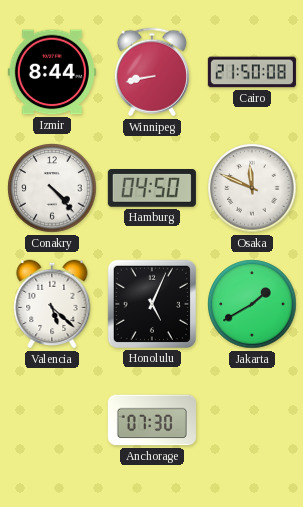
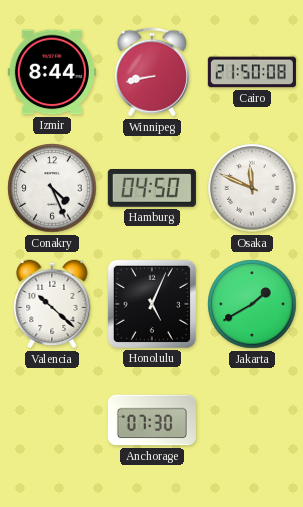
Conakry: 4:23 -> 4:26 (52, 188)
Valencia: 5:22 -> 10:22 (52, 304)
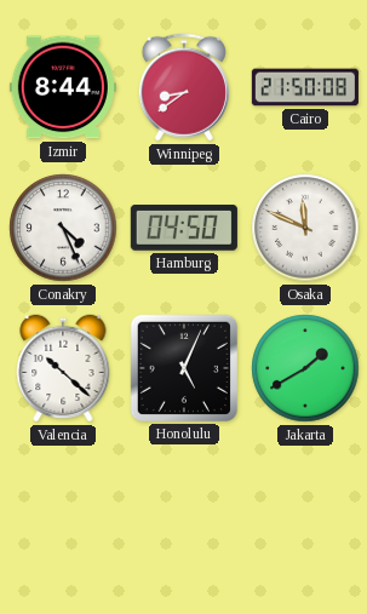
Winnipeg: 8:43 -> 8:39 (184, 87)
Anchorage: 07:30 -> none (152, 420)
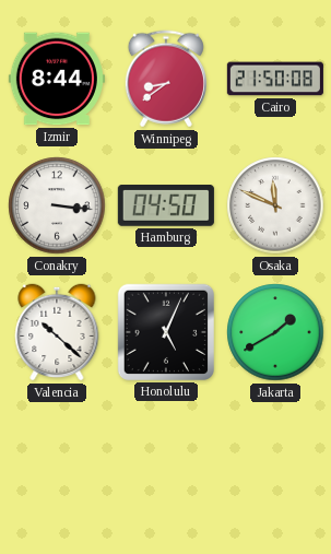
Conakry: 4:26 -> 3:16 (57, 205)
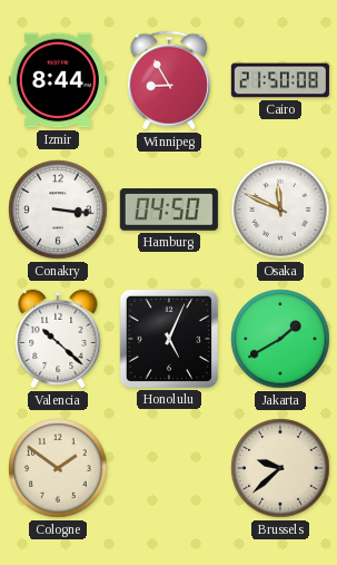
Winnipeg: 8:39 -> 8:55 (169, 80)
Cologne: none -> 1:51 (58, 468)
Brussels: none -> 9:38 (280, 468)
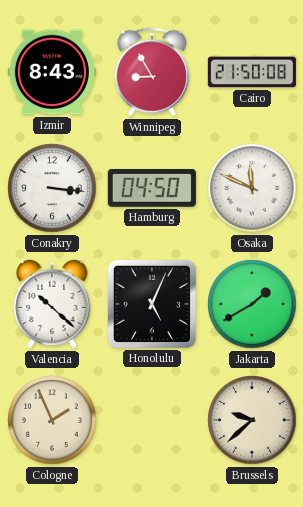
Izmir: 8:44 -> 8:43 (52, 72)
Cologne: 1:51 -> 1:56 (52, 420)
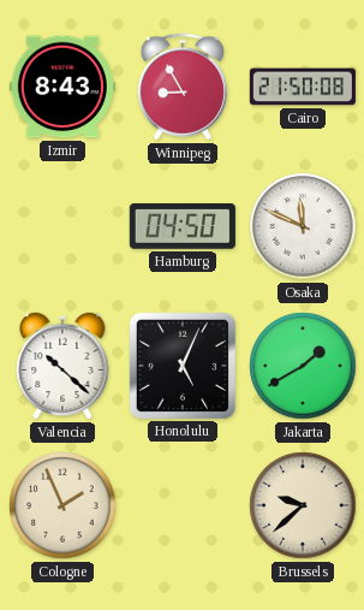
Conakry: 3:16 -> none (52, 188)
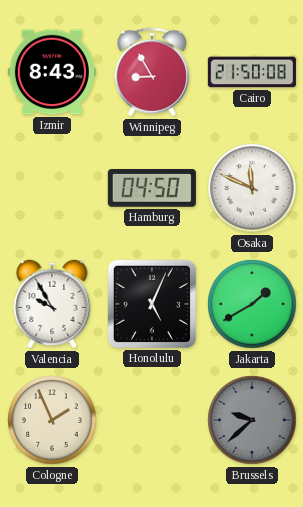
Valencia: 10:22 -> 9:55 (52, 304)
Brussels dial: cream -> grey (252, 420)
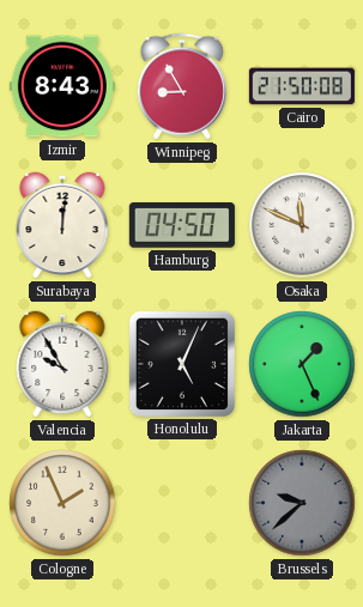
Surabaya: none -> 12:01 (62, 225)
Jakarta: 1:40 -> 1:26 (302, 364)
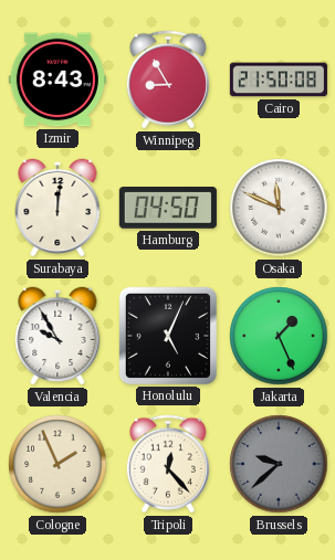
Tripoli: none -> 12:23 (168, 464)
